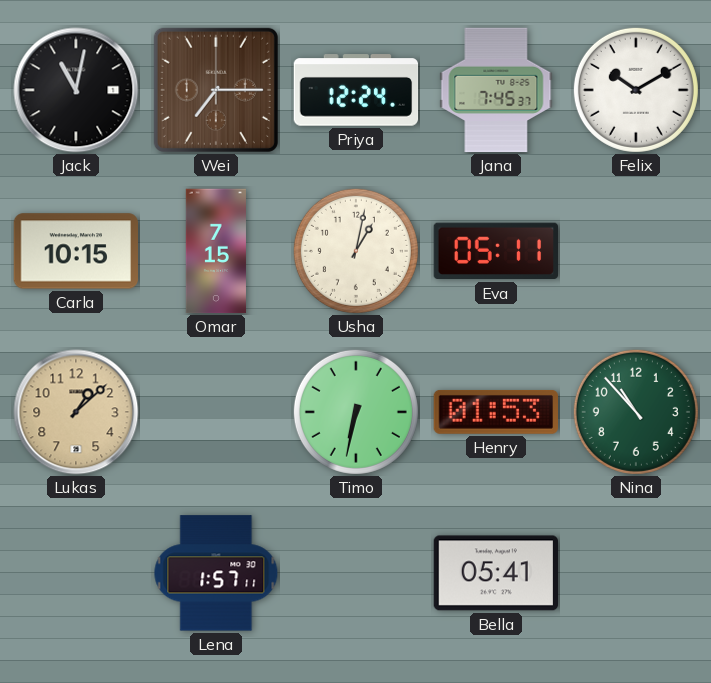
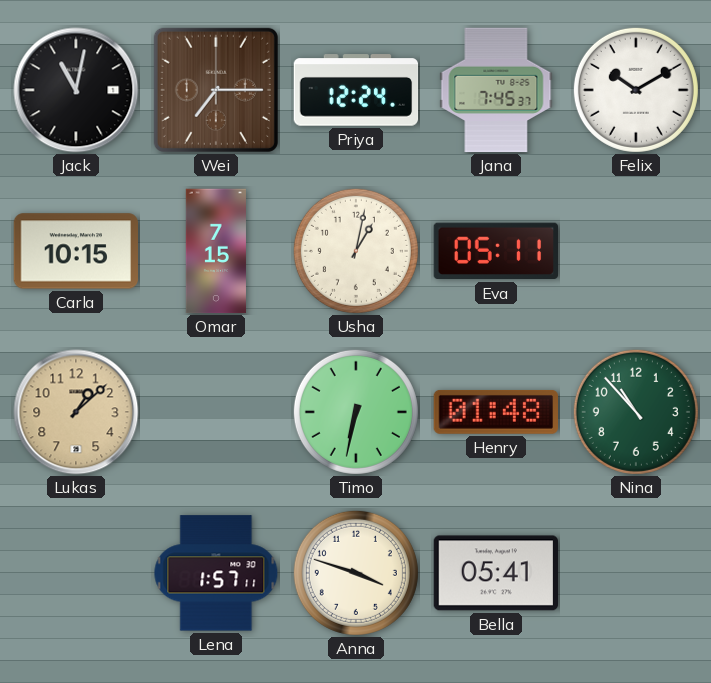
Henry: 01:53 -> 01:48 (495, 412)
Anna: none -> 3:48 (356, 573)
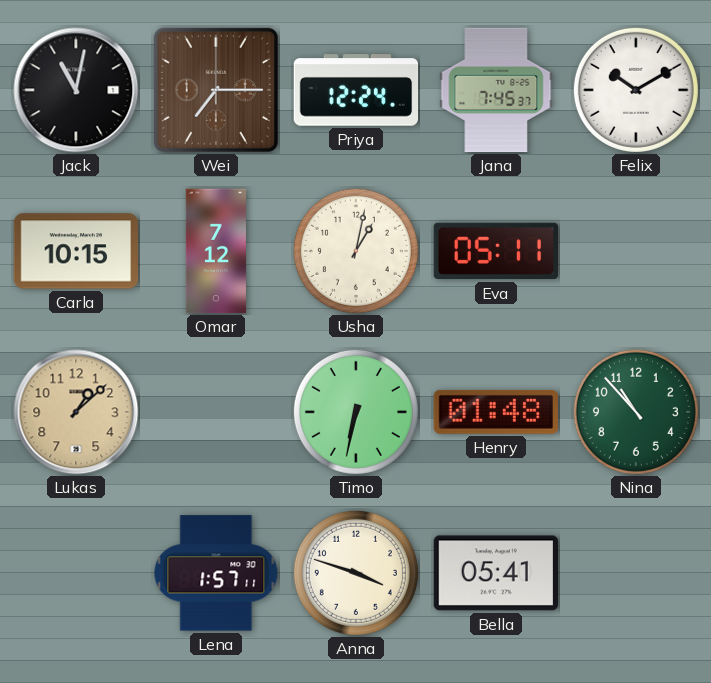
Omar: 7:15 -> 7:12 (216, 251)
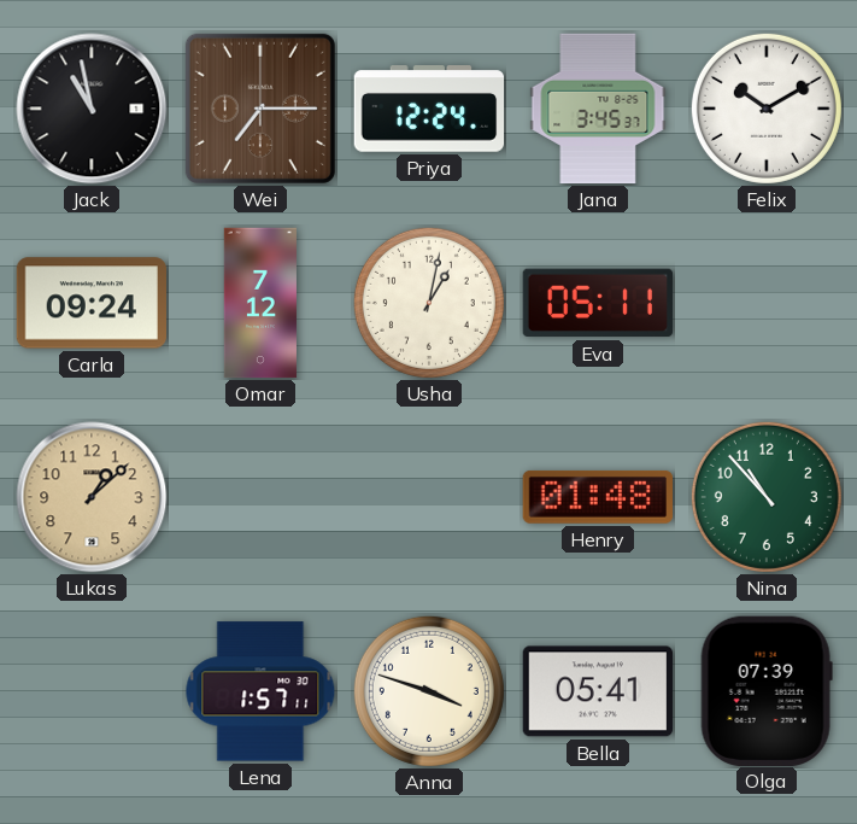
Jack: 11:02 -> 10:58 (92, 109)
Jana: 7:45 -> 3:45 (598, 109)
Carla: 10:15 -> 09:24 (90, 303)
Timo: 6:32 -> none (356, 412)
Olga: none -> 07:39 (767, 690)
